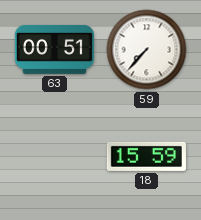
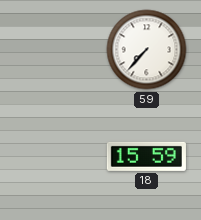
63: 00:51 -> none (54, 49)
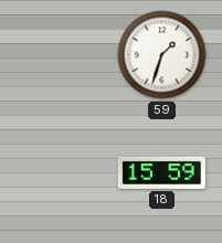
59: 7:37 -> 1:33 (162, 55)
